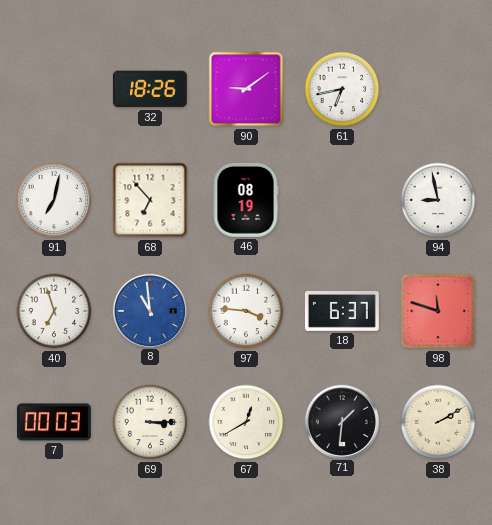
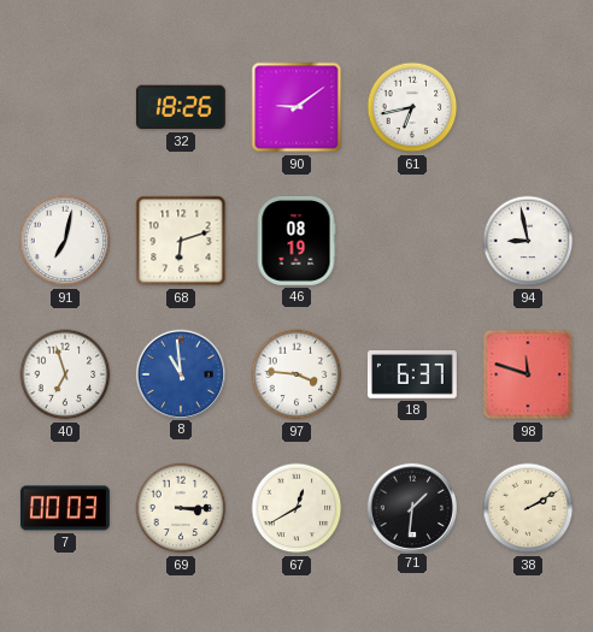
68: 6:53 -> 6:12 (181, 241)
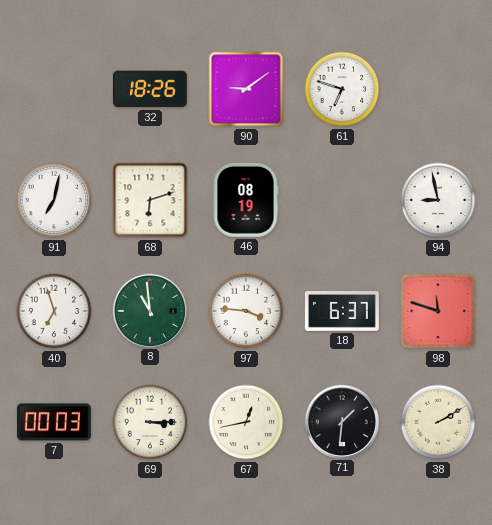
61: 6:43 -> 6:48 (342, 89)
8 dial: blue -> green (149, 310)
67: 12:40 -> 12:43 (246, 422)
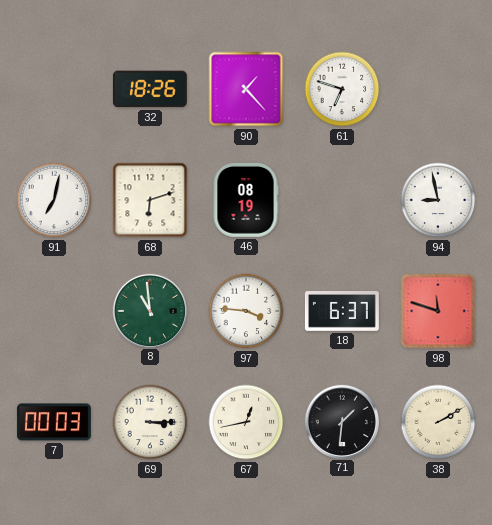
90: 9:09 -> 1:23 (246, 89)
40: 6:57 -> none (54, 311)
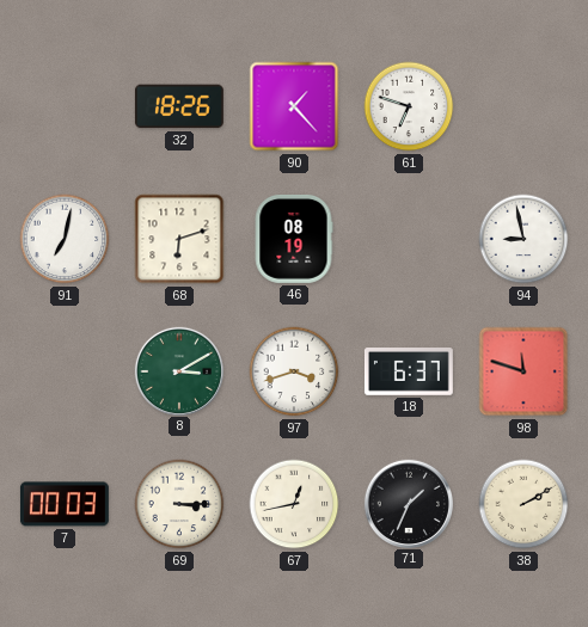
8: 10:59 -> 3:10 (178, 370)
97: 3:46 -> 3:42 (294, 371)
71: 1:31 -> 1:34 (408, 503)
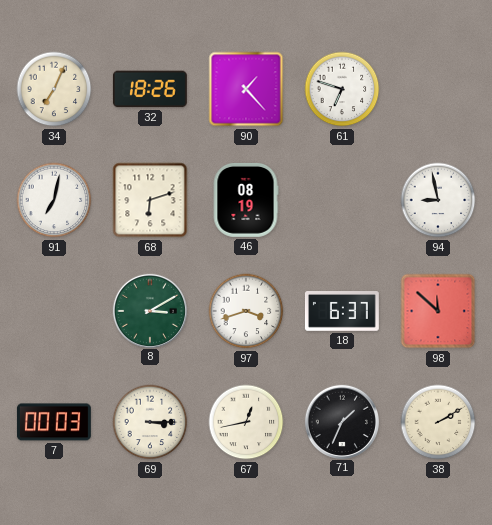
34: none -> 7:04 (54, 89)
98: 11:48 -> 11:52 (438, 311)
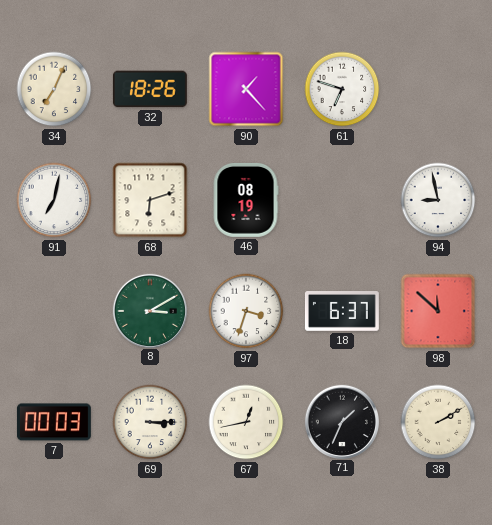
97: 3:42 -> 3:33 (246, 311)
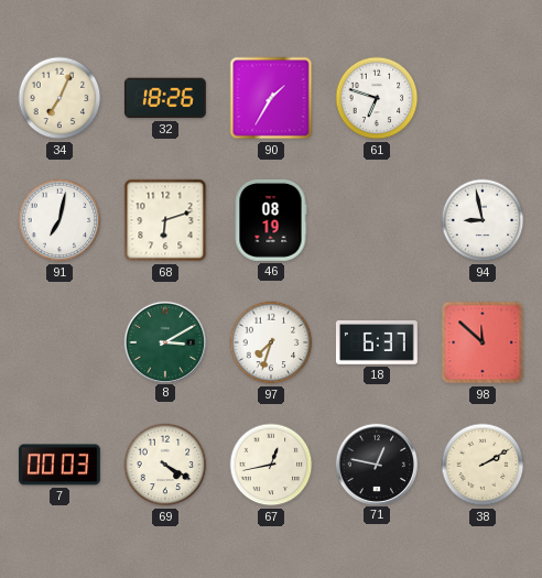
90: 1:23 -> 1:35 (271, 98)
97: 3:33 -> 7:33 (271, 342)
69: 3:15 -> 4:20 (165, 465)
71: 1:34 -> 12:47 (376, 464)
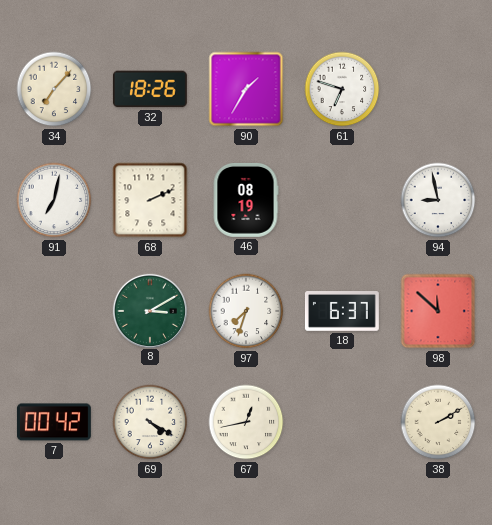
34: 7:04 -> 7:07 (54, 89)
68: 6:12 -> 2:11 (150, 200)
7: 00:03 -> 00:42 (54, 422)
71: 12:47 -> none (376, 464)
